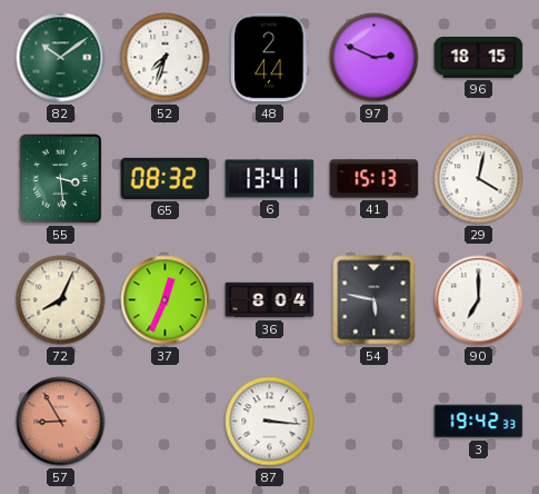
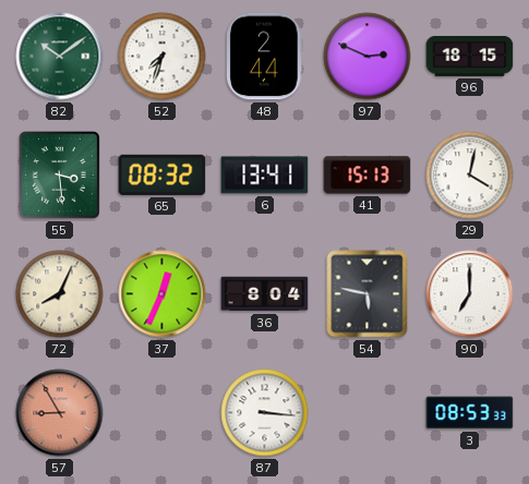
3: 19:42 -> 08:53 (470, 413)
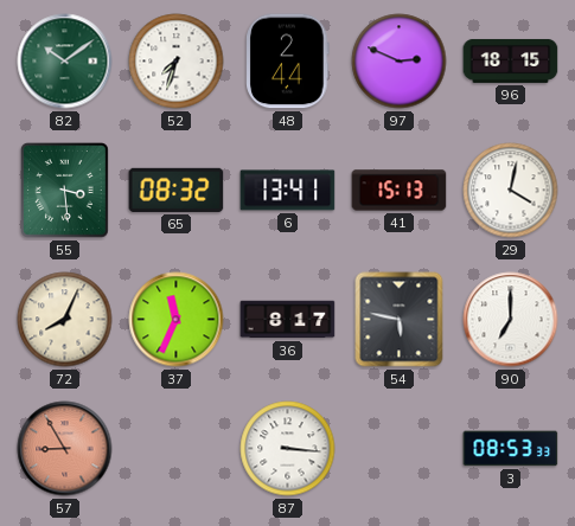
37: 12:34 -> 11:34 (177, 320)
36: 8:04 -> 8:17 (288, 320)
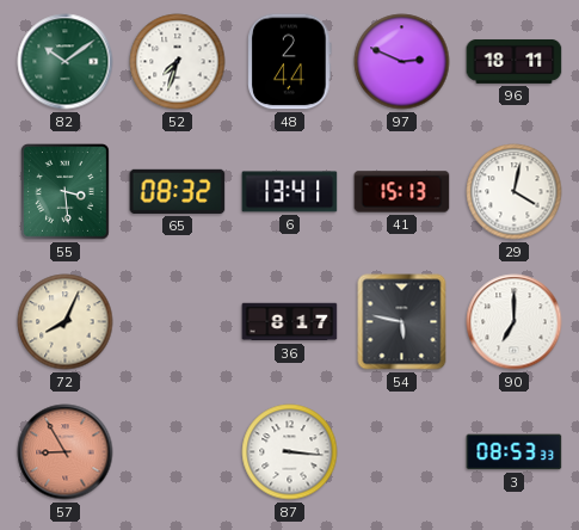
96: 18:15 -> 18:11 (515, 61)
37: 11:34 -> none (177, 320)
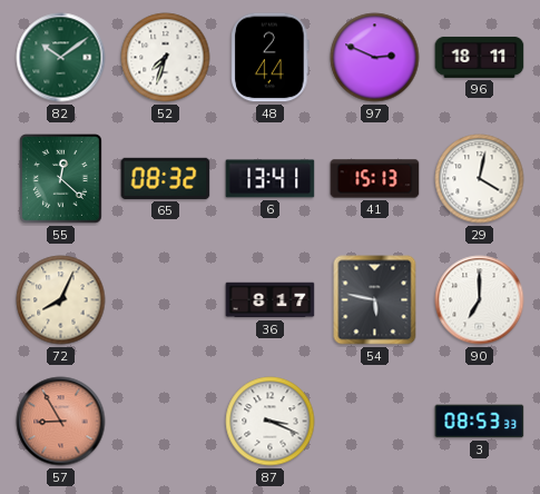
55: 3:29 -> 12:22 (60, 179)
87: 3:16 -> 3:19 (271, 422)
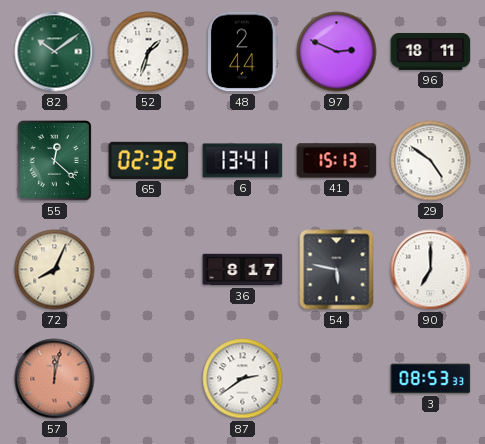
52: 7:33 -> 1:33 (149, 52)
65: 08:32 -> 02:32 (149, 160)
29: 4:02 -> 4:51 (431, 161)
57: 8:55 -> 12:02 (55, 379)
87: 3:19 -> 2:39 (243, 379)
